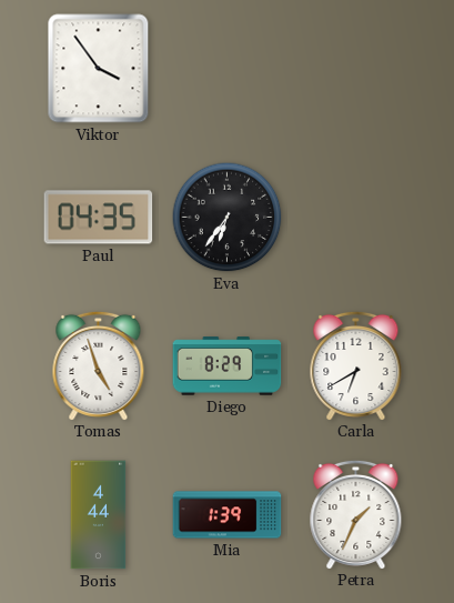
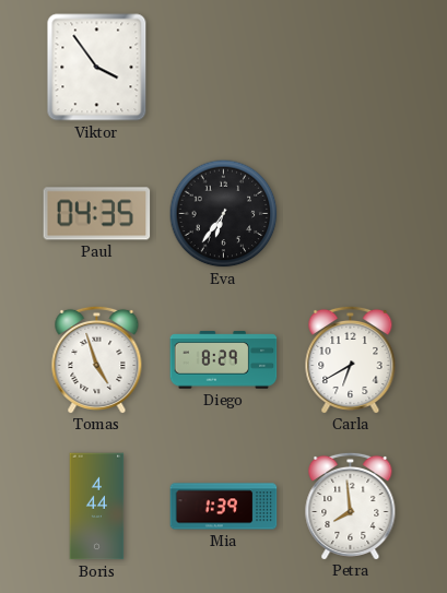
Petra: 1:34 -> 7:59 (351, 506)
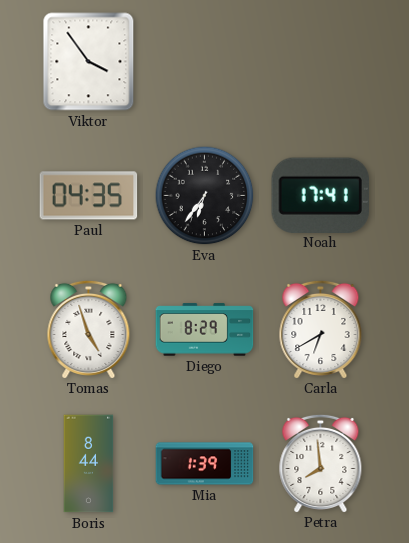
Noah: none -> 17:41 (320, 195)
Boris: 4:44 -> 8:44 (89, 464)
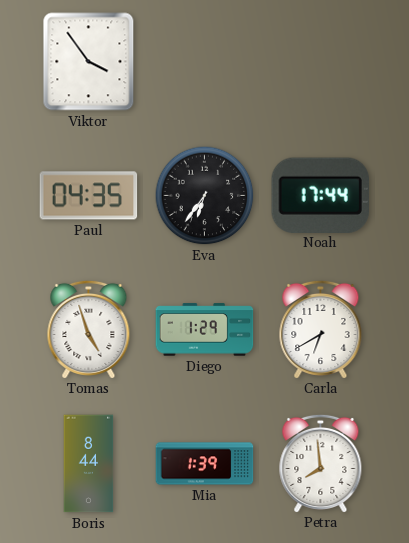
Noah: 17:41 -> 17:44 (320, 195)
Diego: 8:29 -> 1:29 (205, 330)
